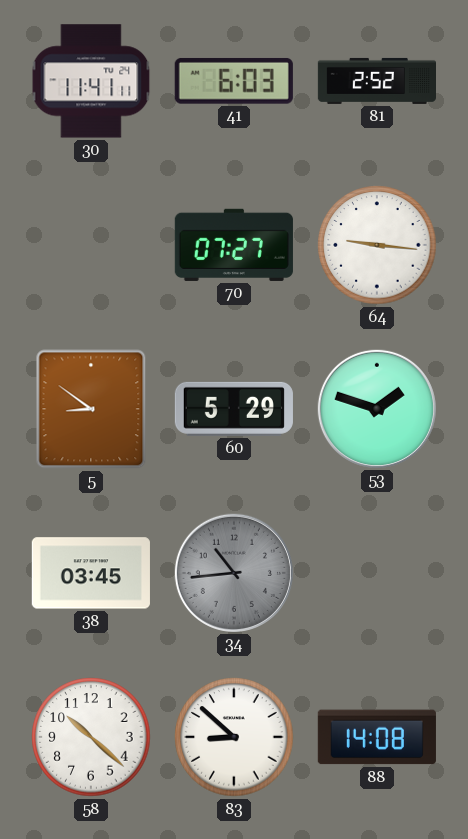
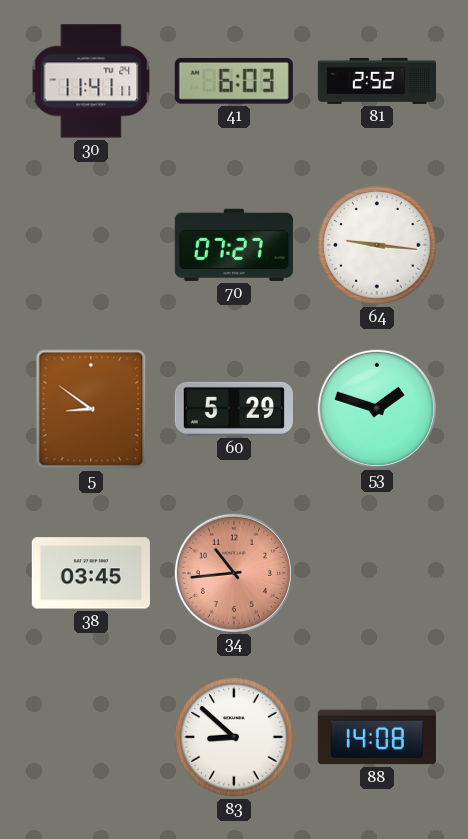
34 dial: grey -> salmon (234, 573)
58: 10:22 -> none (91, 737)
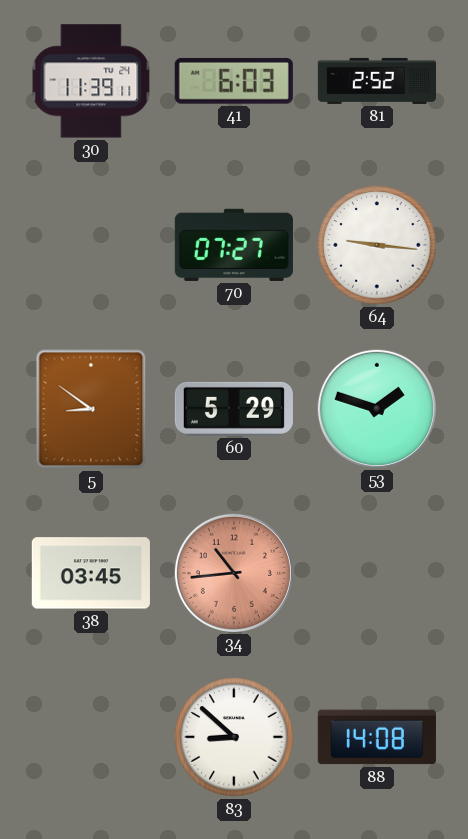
30: 11:41 -> 11:39 (91, 81)
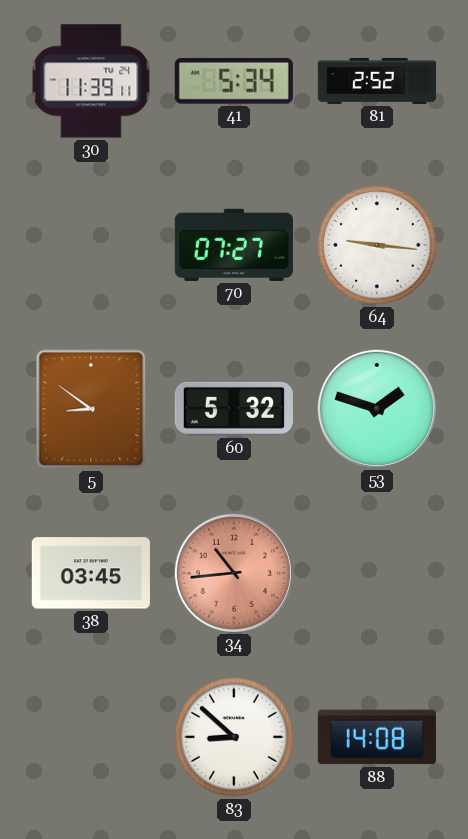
41: 6:03 -> 5:34 (234, 81)
60: 5:29 -> 5:32 (234, 409)
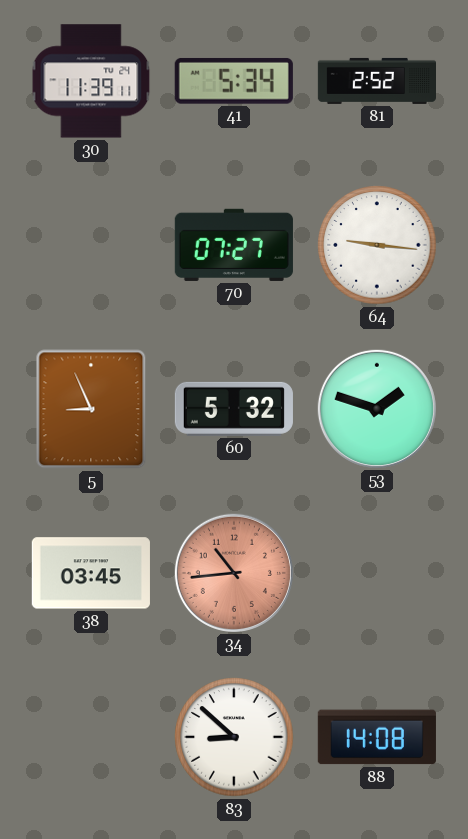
5: 8:51 -> 8:56 (91, 409)
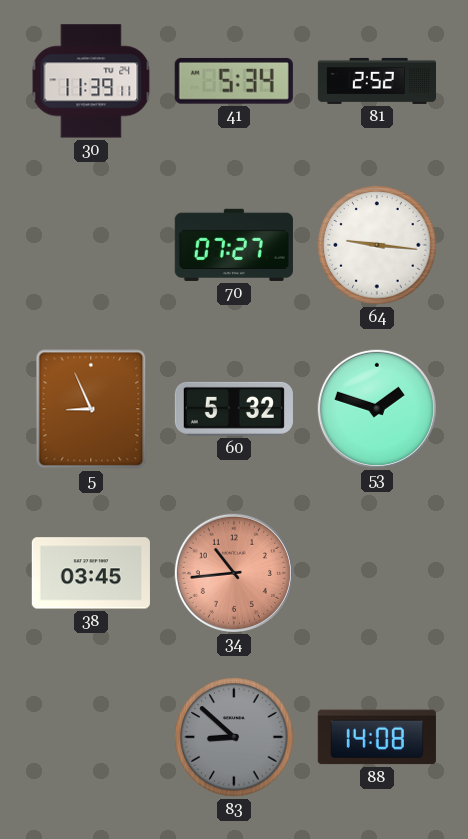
83 dial: white -> grey (234, 737)
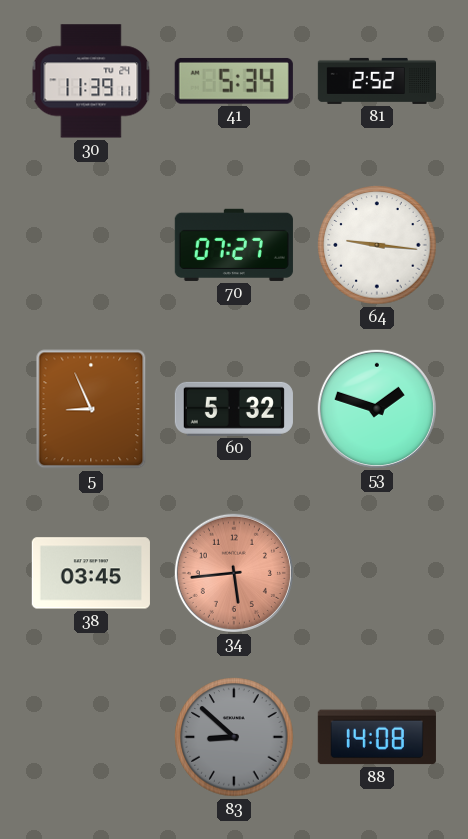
34: 10:44 -> 5:44 (234, 573)
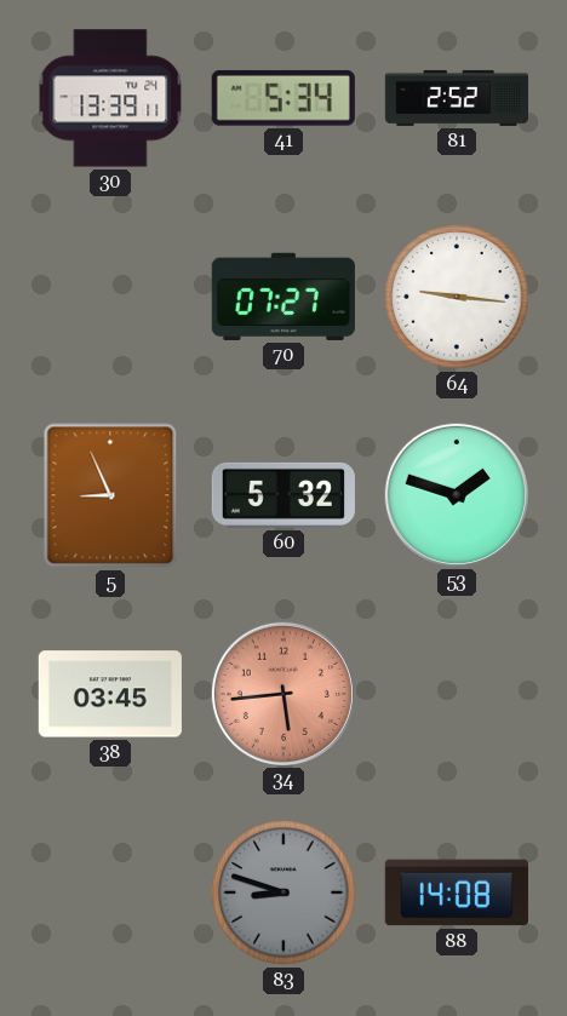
30: 11:39 -> 13:39 (110, 98)
83: 8:52 -> 8:48 (283, 892)
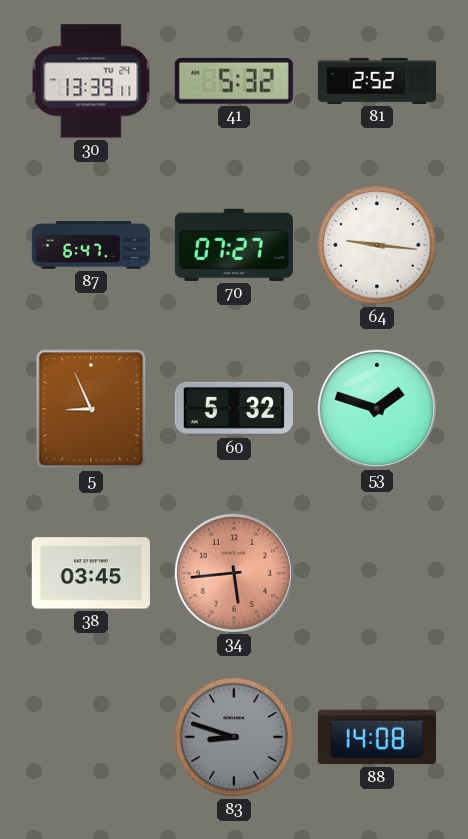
41: 5:34 -> 5:32 (234, 81)
87: none -> 6:47 (90, 245)
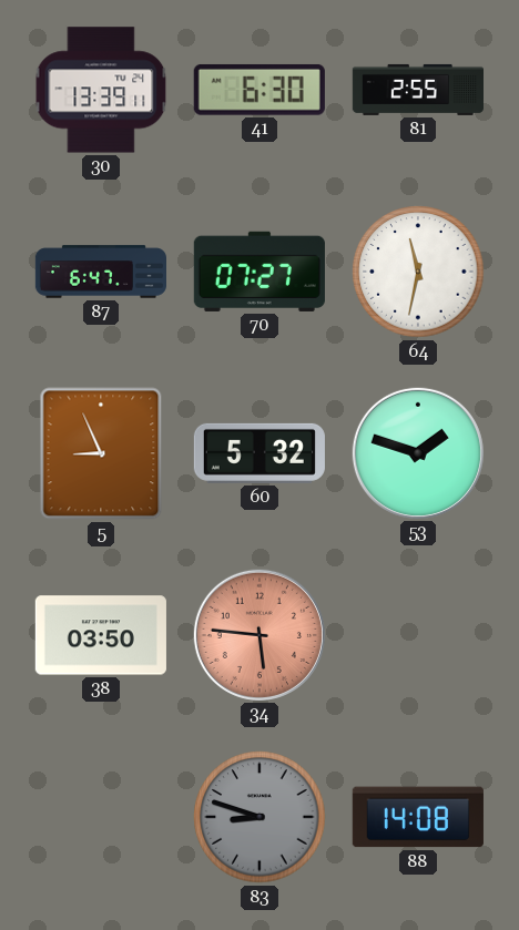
41: 5:32 -> 6:30 (259, 90)
81: 2:52 -> 2:55 (417, 90)
64: 9:16 -> 11:32 (418, 272)
38: 03:45 -> 03:50 (101, 635)
34: 5:44 -> 5:46 (259, 635)
